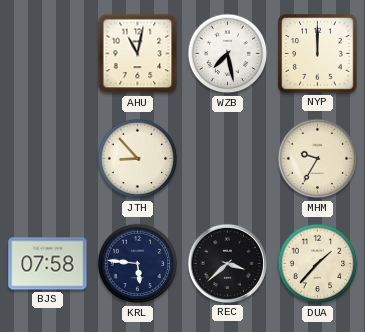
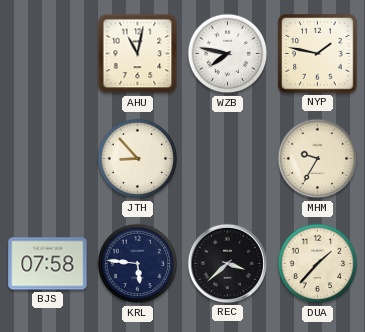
WZB: 7:28 -> 7:47 (228, 54)
NYP: 12:00 -> 1:47 (318, 54)
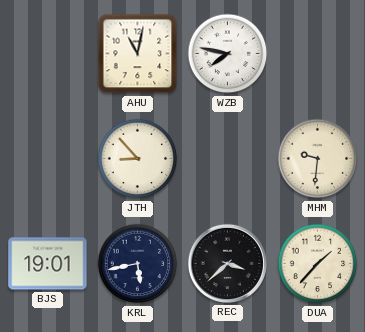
NYP: 1:47 -> none (318, 54)
MHM: 9:35 -> 9:31 (318, 159)
BJS: 07:58 -> 19:01 (48, 264)
KRL: 5:46 -> 5:43 (138, 264)
